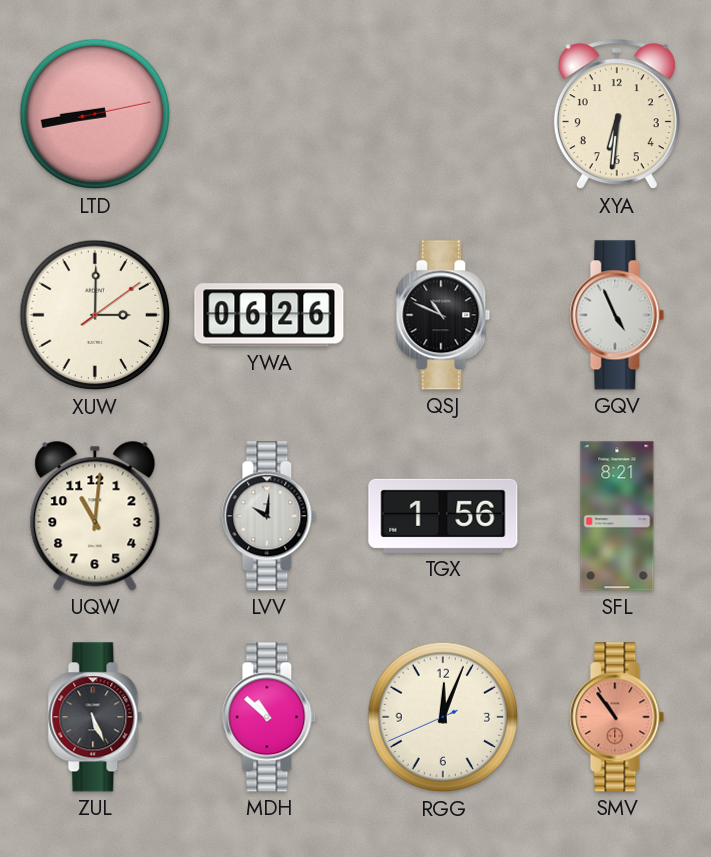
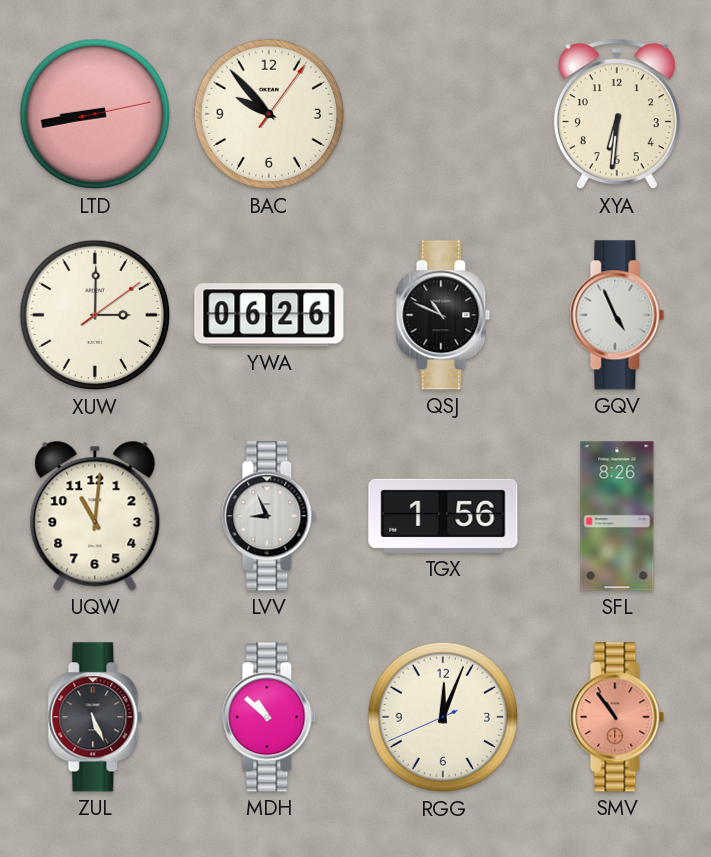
BAC: none -> 9:53 (269, 114)
LVV: 10:01 -> 8:56 (269, 516)
SFL: 8:21 -> 8:26 (617, 516)
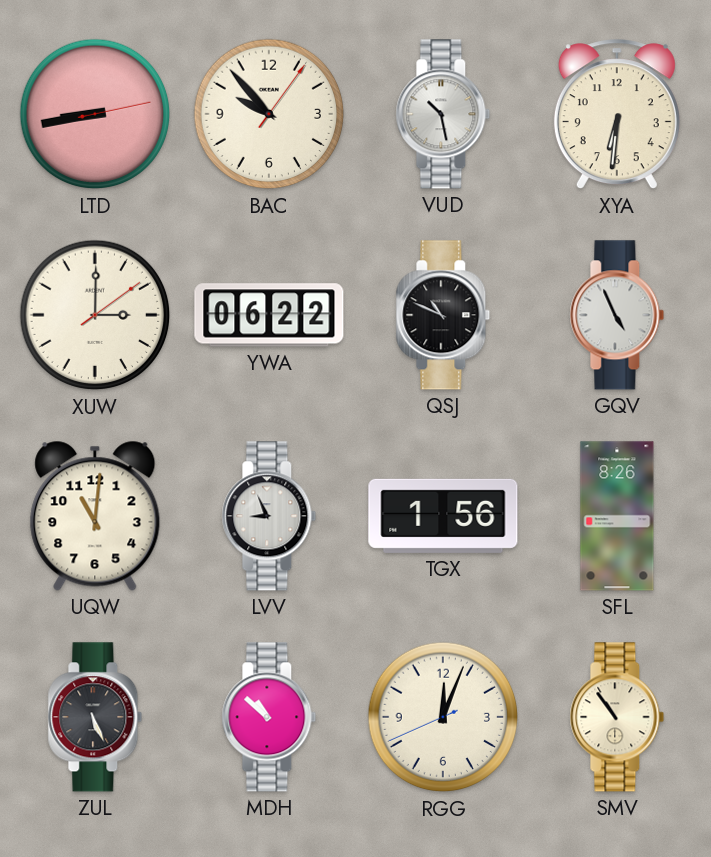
VUD: none -> 10:28 (443, 114)
YWA: 06:26 -> 06:22 (269, 315)
SMV dial: salmon -> cream (617, 717)
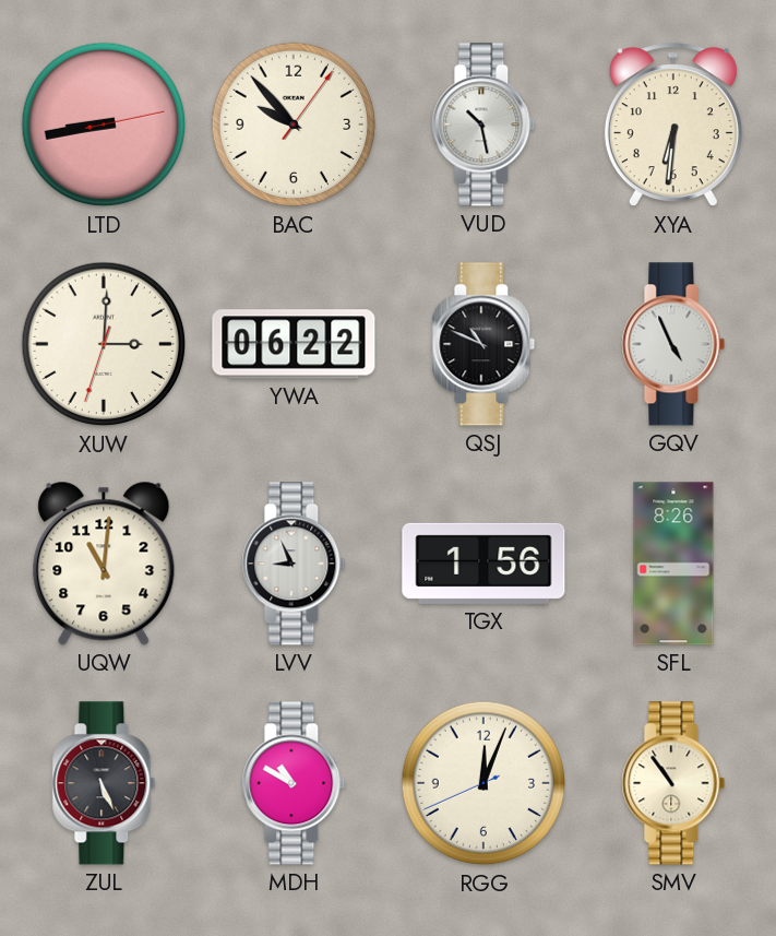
XUW: 3:00:09 -> 3:00:33 (104, 344)
MDH: 10:52 -> 10:50 (294, 783)
